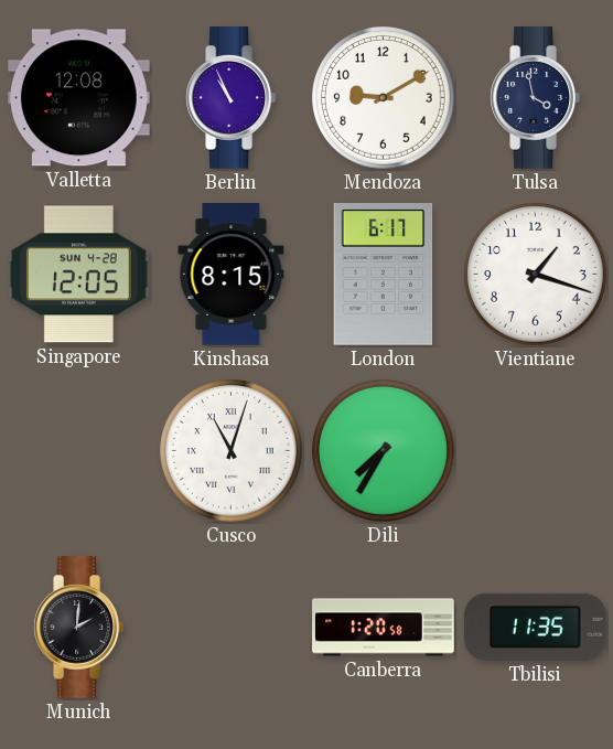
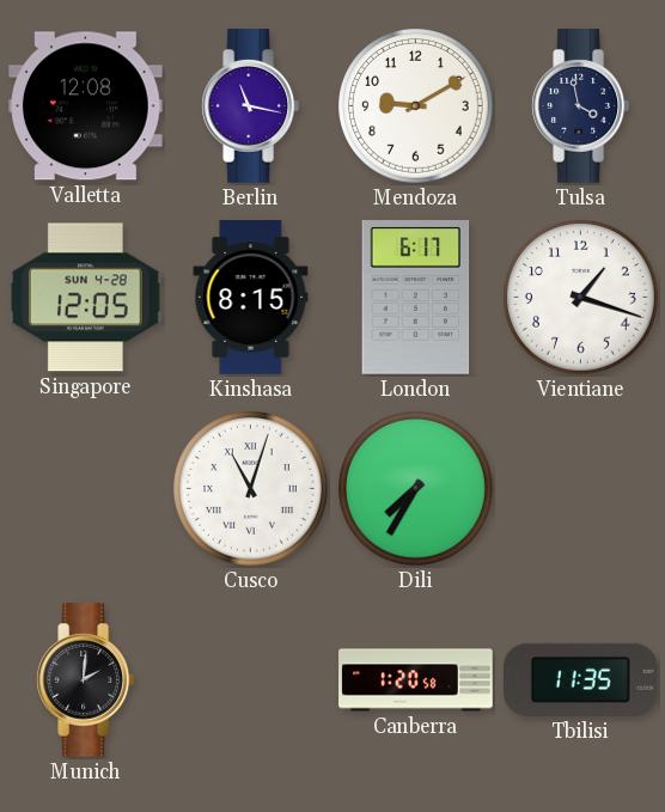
Berlin: 10:56 -> 11:17 (250, 106)
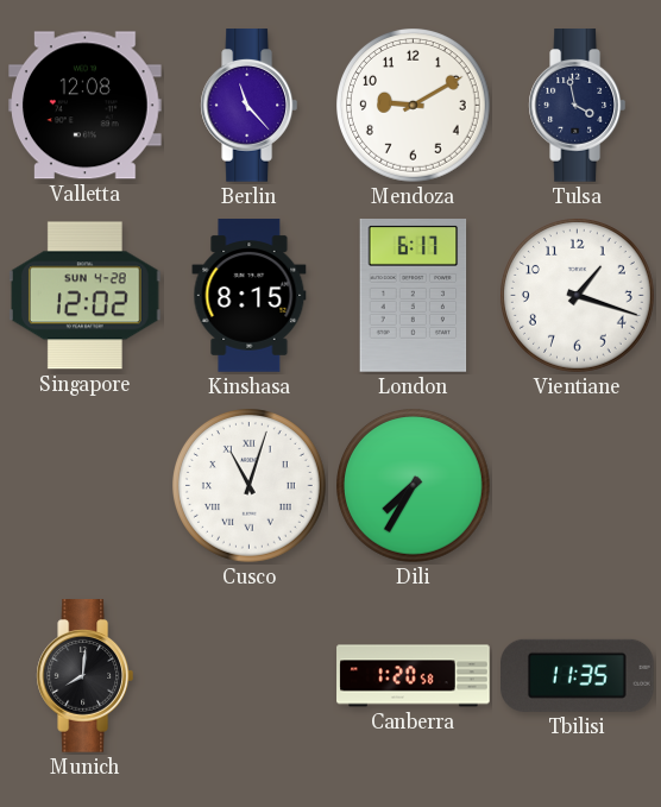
Berlin: 11:17 -> 11:23 (248, 106)
Singapore: 12:05 -> 12:02 (86, 296)
Munich: 2:01 -> 8:01 (84, 676)
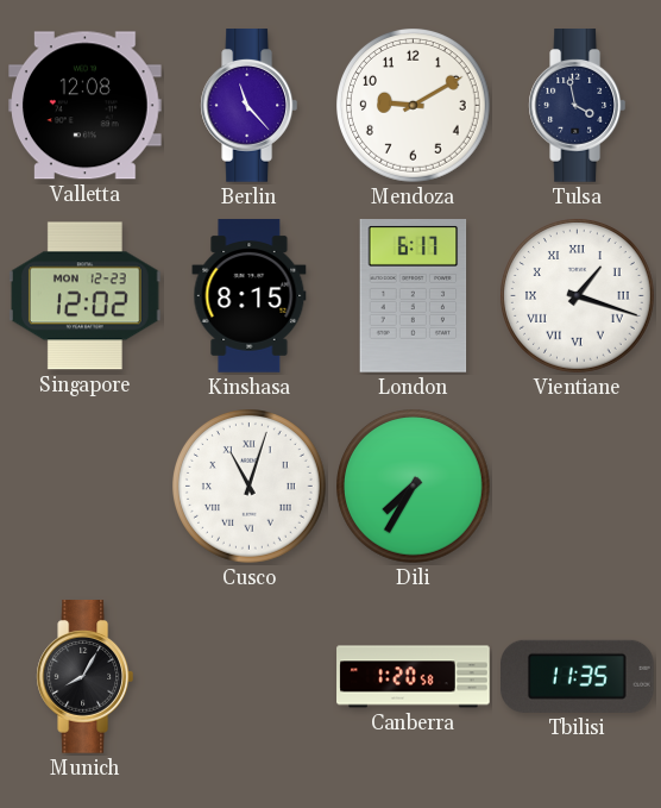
Singapore date: SUN 4-28 -> MON 12-23 (86, 296)
Vientiane numerals: Arabic -> Roman (578, 296)
Munich: 8:01 -> 8:05 (84, 677)
